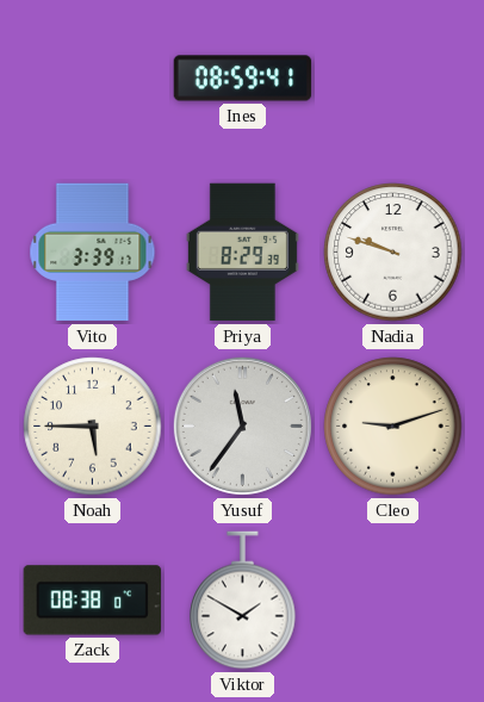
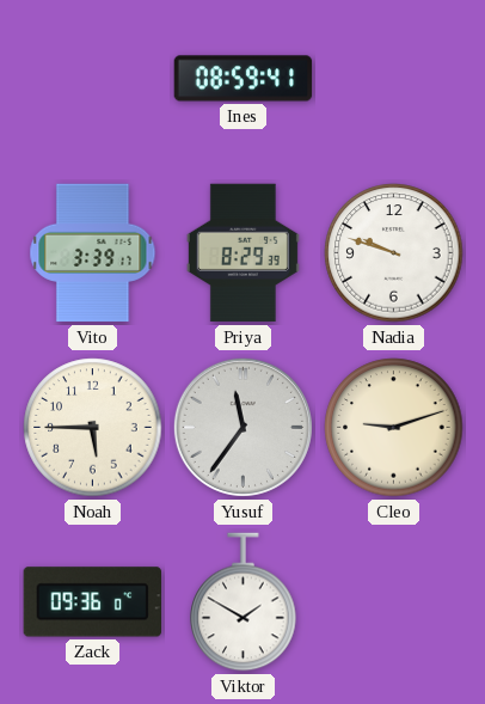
Zack: 08:38 -> 09:36 (92, 602)
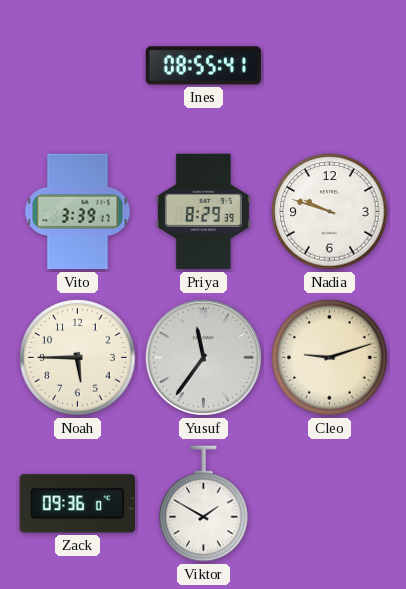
Ines: 08:59 -> 08:55 (204, 66)
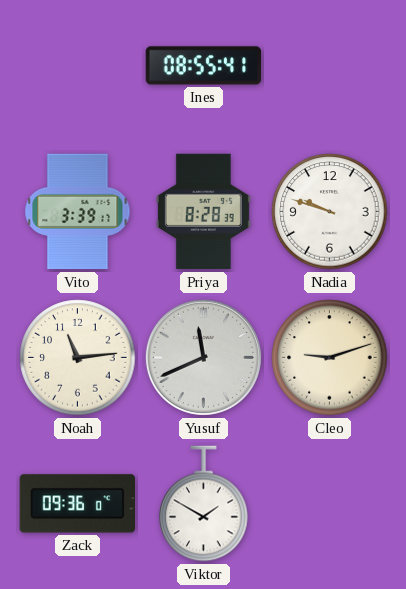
Priya: 8:29 -> 8:28 (203, 212)
Noah: 5:45 -> 11:14 (78, 358)
Yusuf: 11:36 -> 11:41 (203, 357)
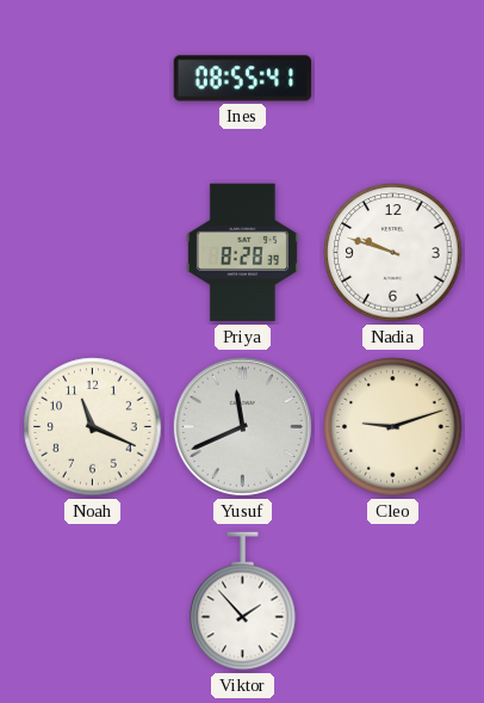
Vito: 3:39 -> none (78, 212)
Noah: 11:14 -> 11:19 (93, 427)
Zack: 09:36 -> none (77, 504)
Viktor: 1:50 -> 1:53 (243, 602)
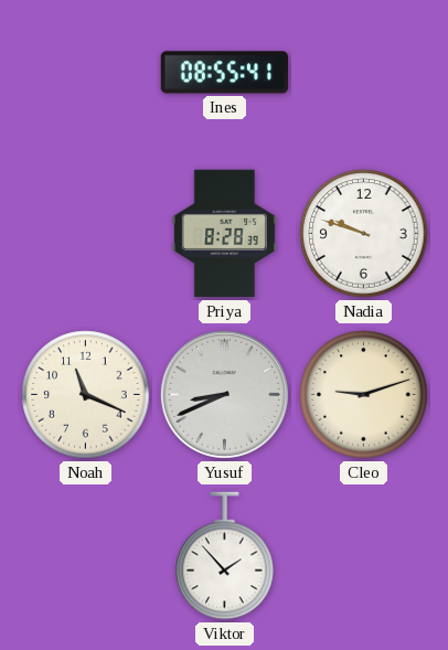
Yusuf: 11:41 -> 8:41 (224, 394)
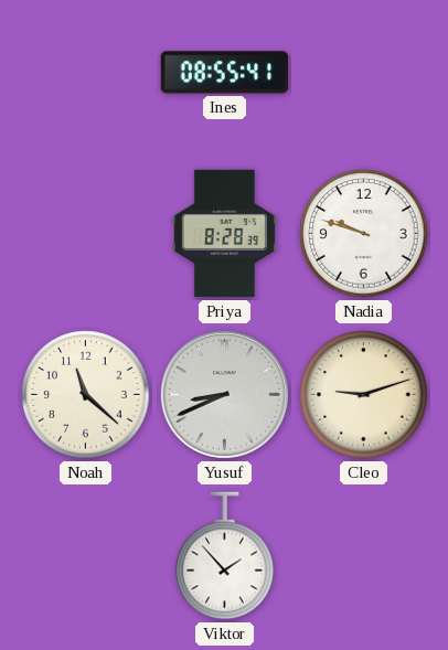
Noah: 11:19 -> 11:22 (86, 395)
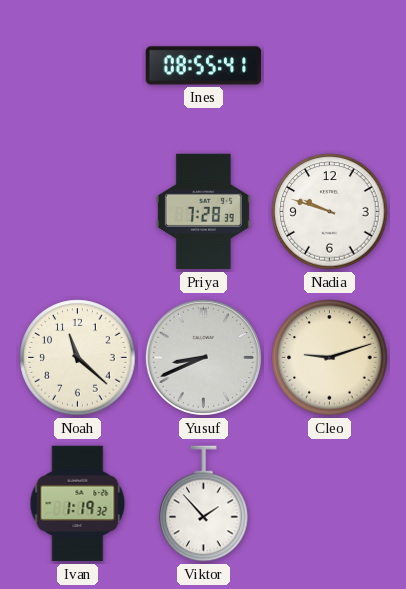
Priya: 8:28 -> 7:28 (203, 212)
Ivan: none -> 1:19 (78, 504)
